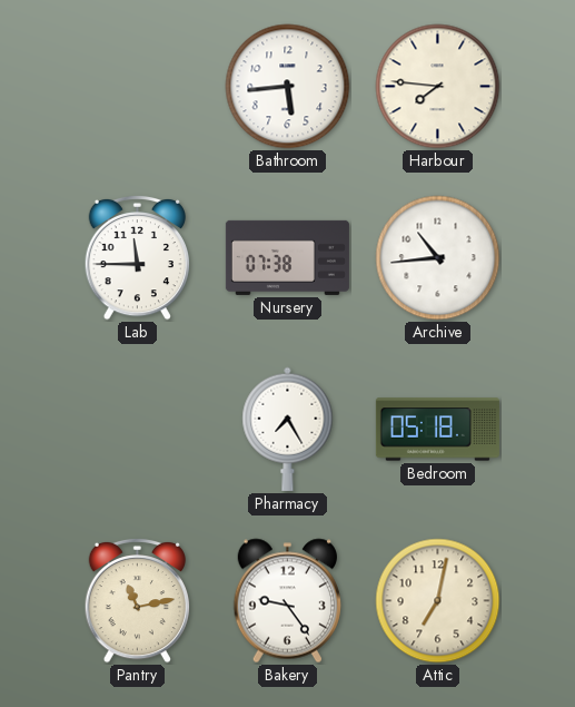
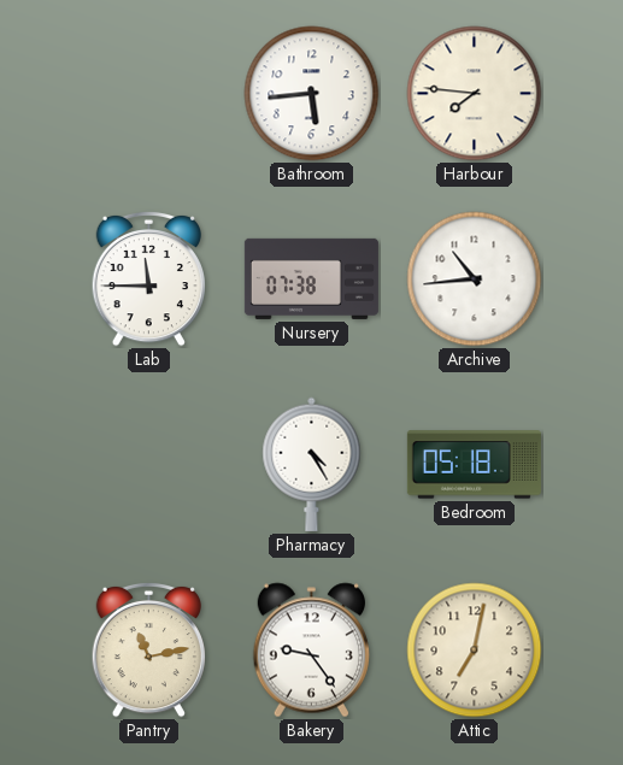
Pharmacy: 7:25 -> 4:25 (312, 464)
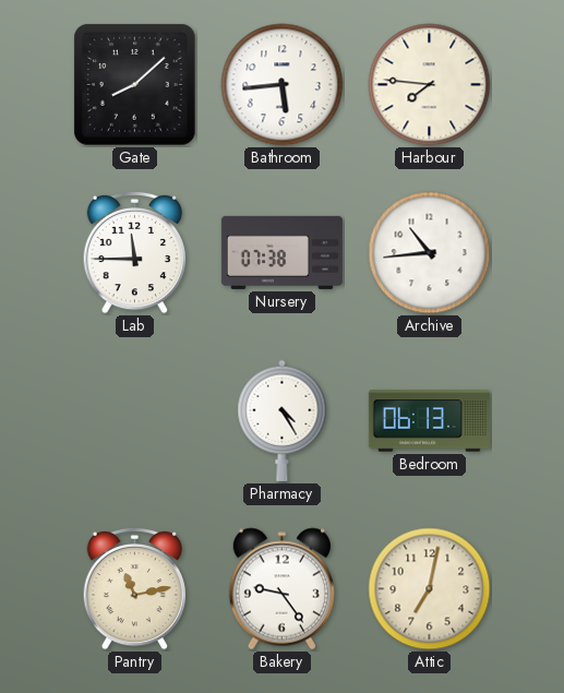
Gate: none -> 8:08 (135, 85)
Bedroom: 05:18 -> 06:13 (429, 421)
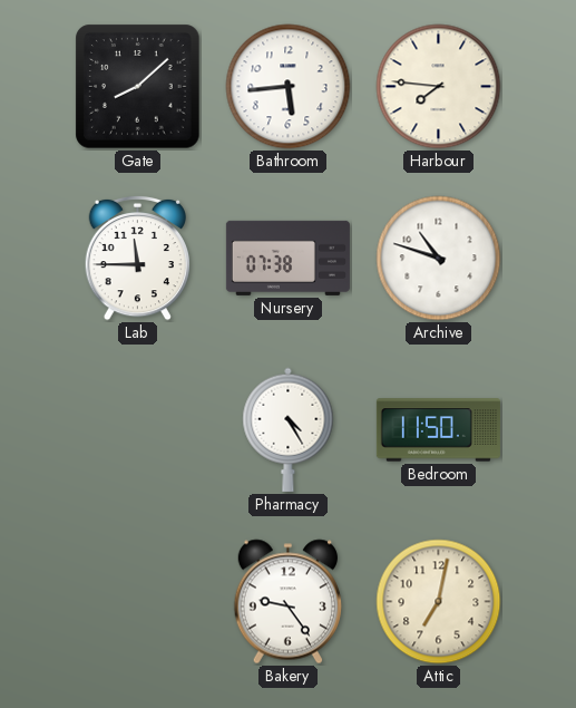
Archive: 10:44 -> 10:48 (439, 259)
Bedroom: 06:13 -> 11:50 (438, 430)
Pantry: 11:13 -> none (134, 588)
